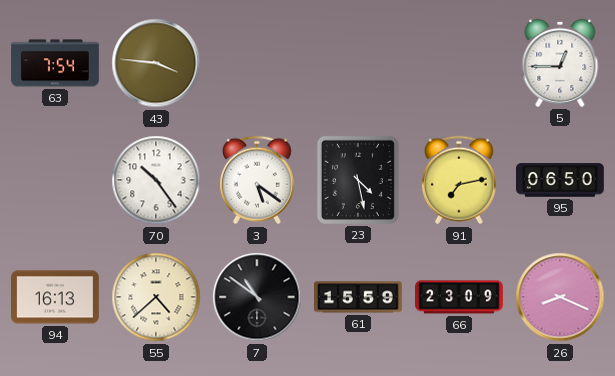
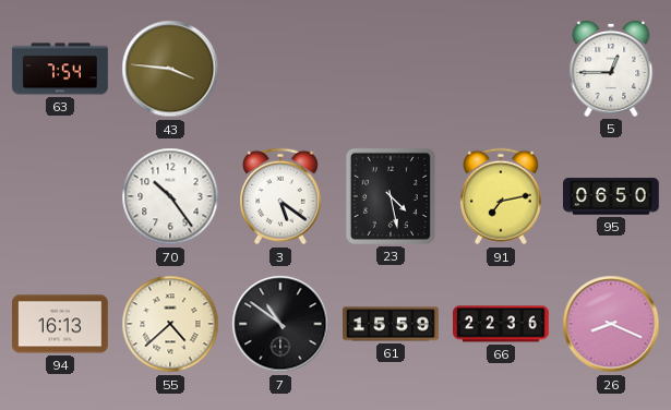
66: 23:09 -> 22:36 (502, 324)
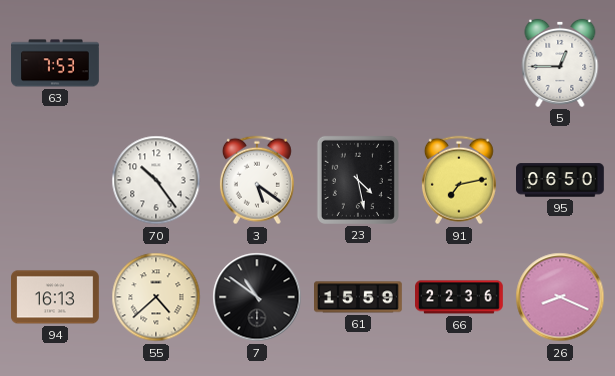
63: 7:54 -> 7:53 (55, 63)
43: 3:46 -> none (170, 69)
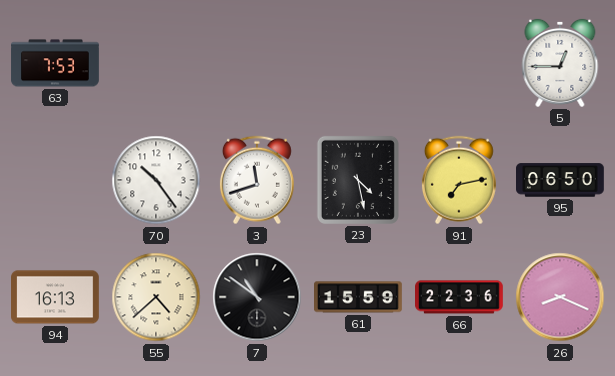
3: 5:21 -> 11:42 (257, 180)
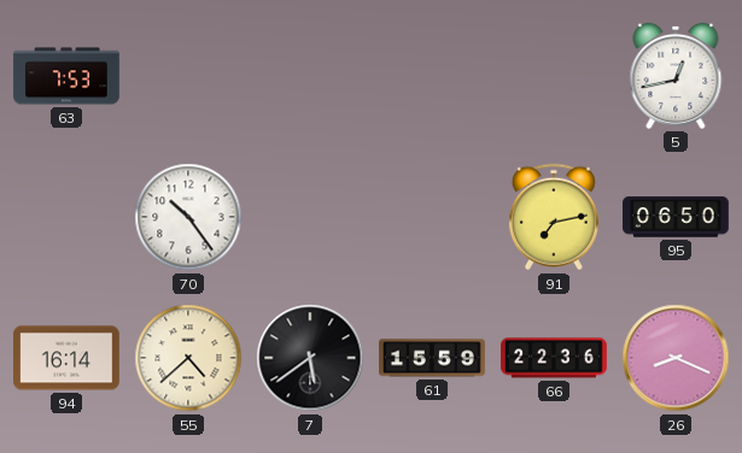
5: 12:45 -> 12:43 (676, 76)
3: 11:42 -> none (257, 180)
23: 4:28 -> none (358, 180)
94: 16:13 -> 16:14 (68, 358)
7: 10:51 -> 5:39 (310, 358)
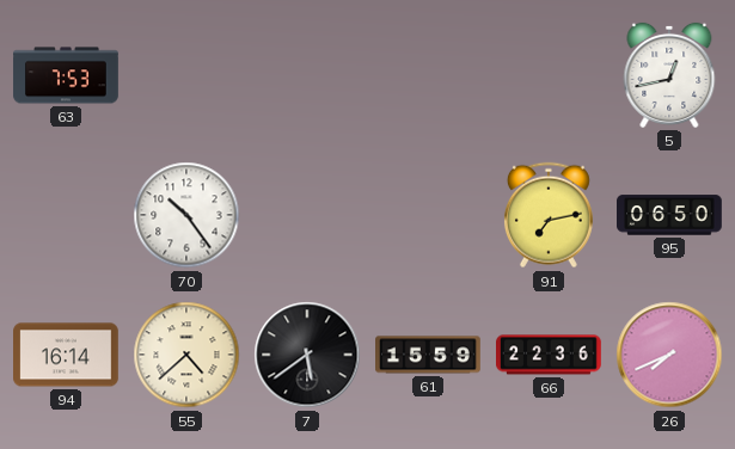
26: 8:19 -> 7:41 (669, 355)
